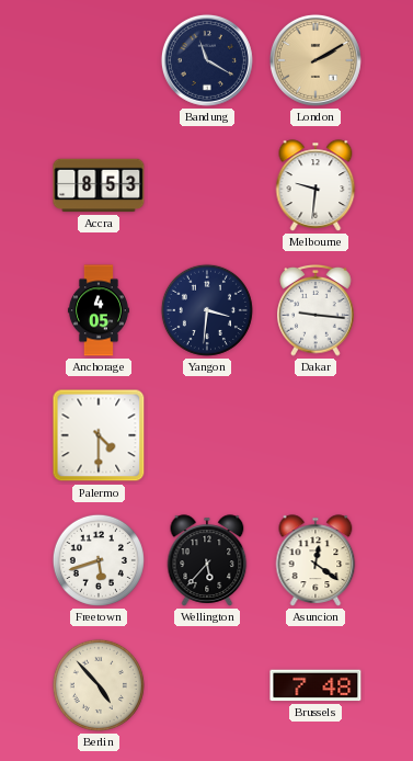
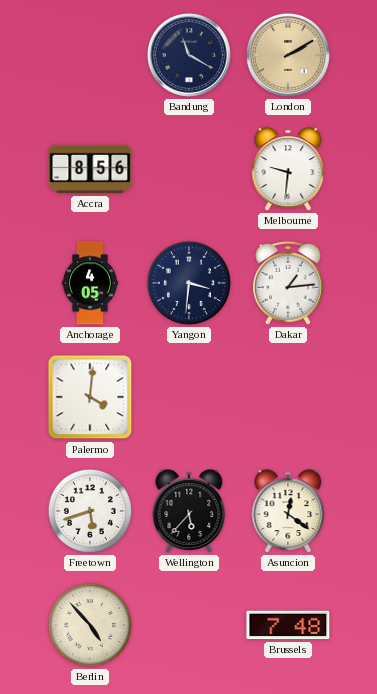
Accra: 8:53 -> 8:56 (90, 169)
Dakar: 9:16 -> 1:14 (288, 284)
Palermo: 4:30 -> 4:01 (90, 397)
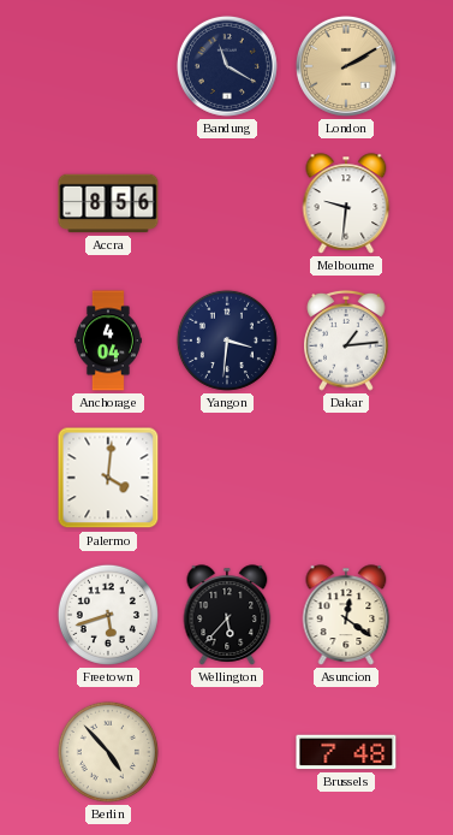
Anchorage: 4:05 -> 4:04 (108, 340)
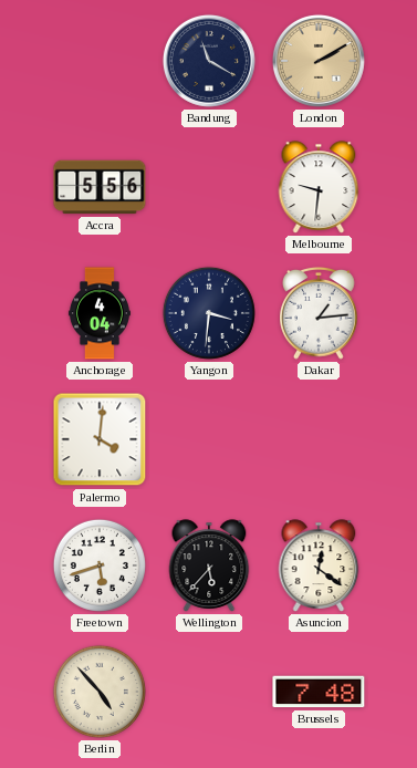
Accra: 8:56 -> 5:56 (100, 187)
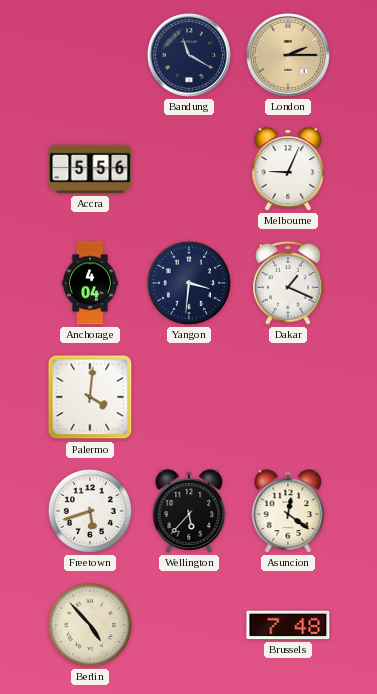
London: 2:10 -> 2:15 (288, 55)
Melbourne: 9:31 -> 9:04 (288, 169)
Dakar: 1:14 -> 1:19 (288, 284)
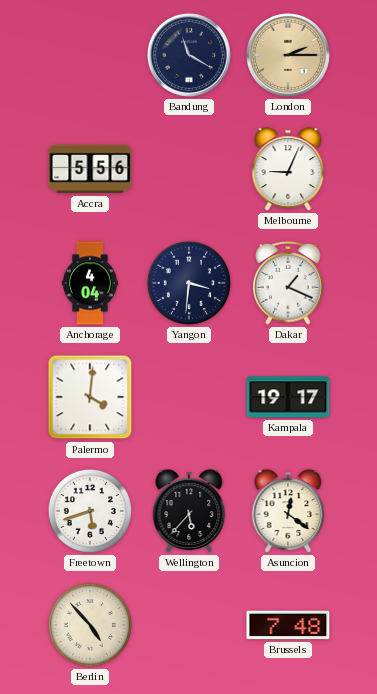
Kampala: none -> 19:17 (288, 397)
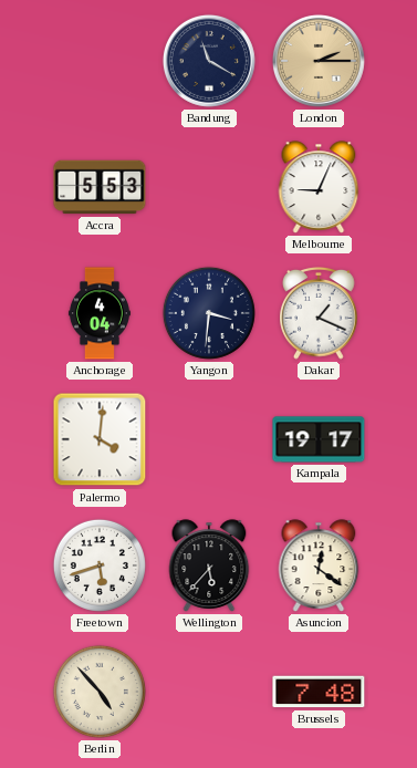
Accra: 5:56 -> 5:53 (100, 187)
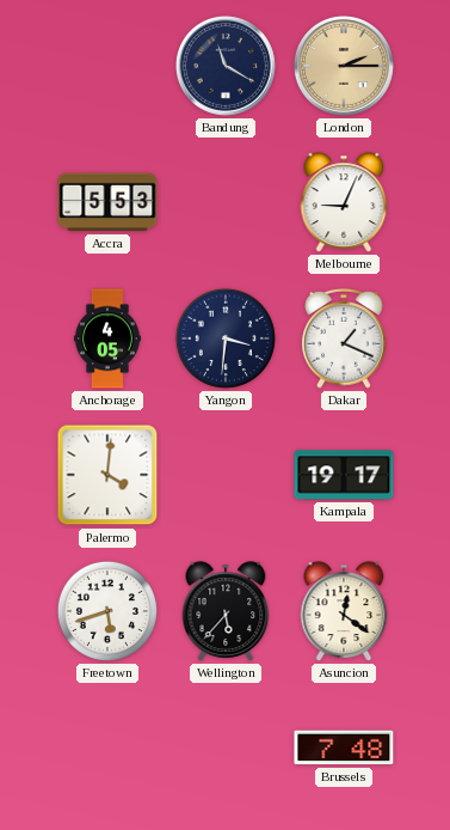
Anchorage: 4:04 -> 4:05 (107, 338)
Berlin: 4:53 -> none (100, 692)
